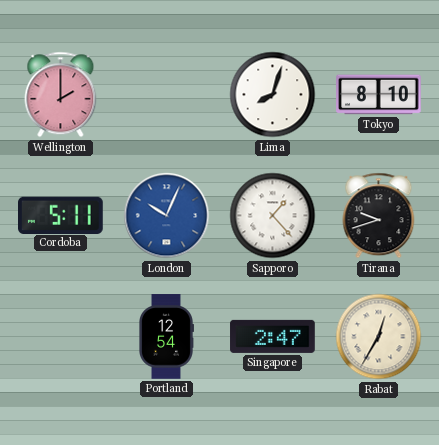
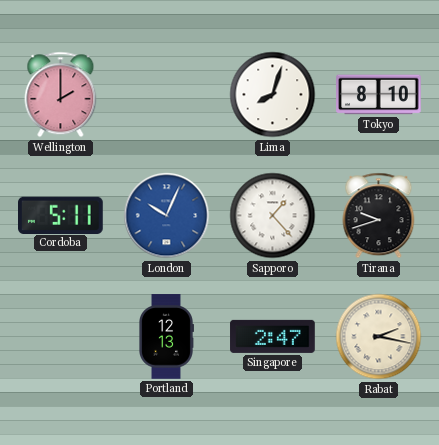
Portland: 12:54 -> 12:13 (167, 337)
Rabat: 12:35 -> 2:17 (379, 337)
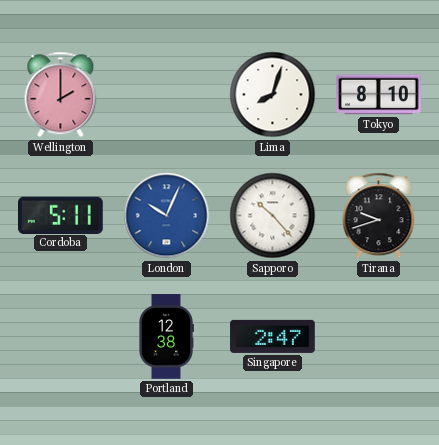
Sapporo: 1:23 -> 10:23 (273, 216)
Portland: 12:13 -> 12:38 (167, 337)
Rabat: 2:17 -> none (379, 337)
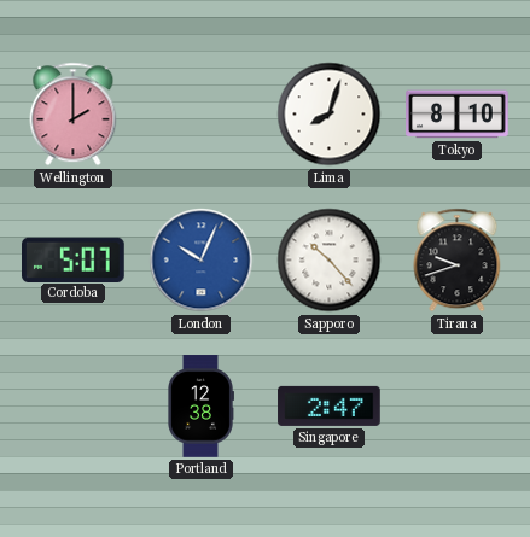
Cordoba: 5:11 -> 5:07 (74, 259)
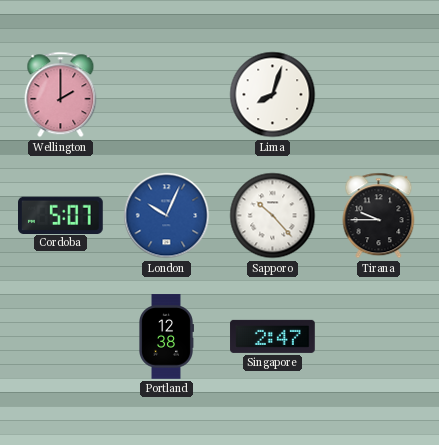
Tokyo: 8:10 -> none (458, 115)
Tirana: 9:42 -> 9:45 (379, 216)
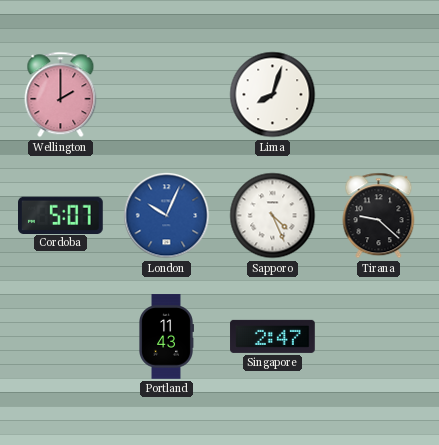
Sapporo: 10:23 -> 4:26 (273, 216)
Tirana: 9:45 -> 9:22 (379, 216)
Portland: 12:38 -> 11:43 (167, 337)
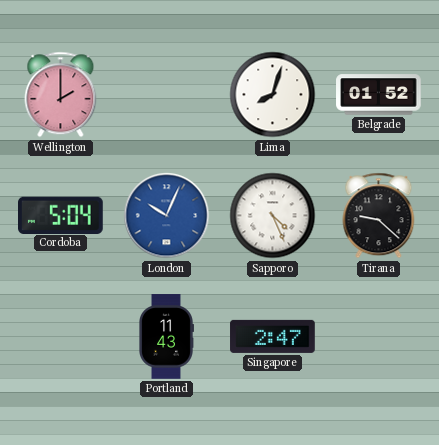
Belgrade: none -> 01:52 (379, 95)
Cordoba: 5:07 -> 5:04 (61, 215)
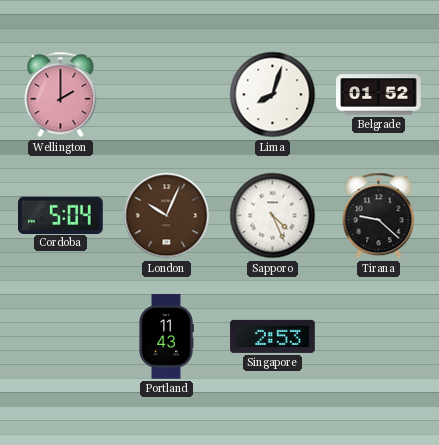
London dial: blue -> brown (167, 216)
Singapore: 2:47 -> 2:53 (273, 336)
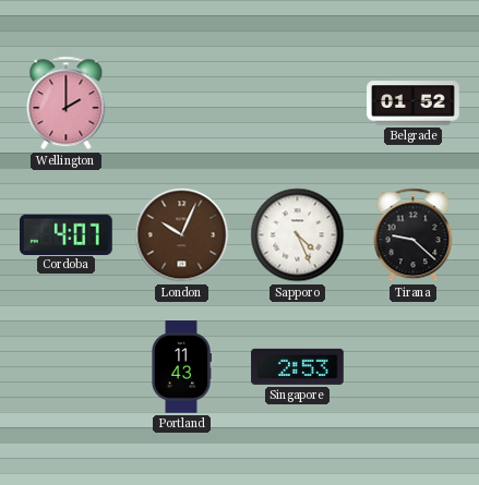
Lima: 8:03 -> none (273, 95)
Cordoba: 5:04 -> 4:07 (67, 234)
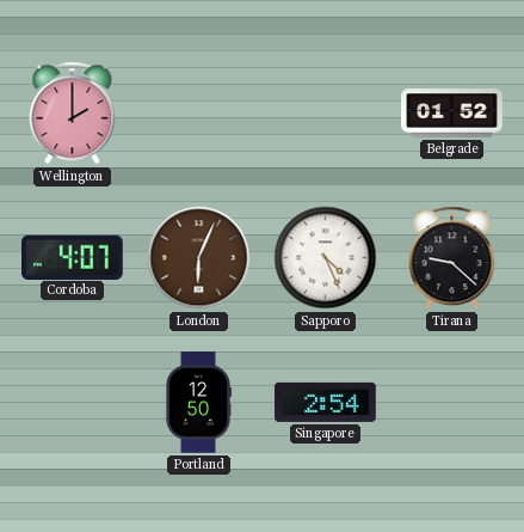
London: 10:04 -> 6:04 (199, 258)
Portland: 11:43 -> 12:50 (199, 403)
Singapore: 2:53 -> 2:54 (326, 402)
